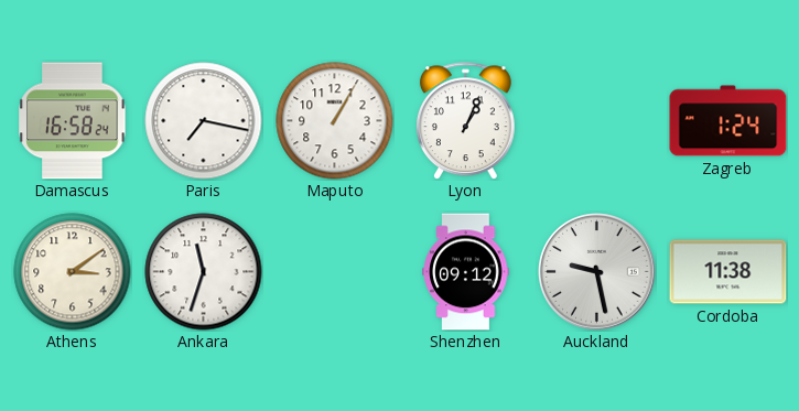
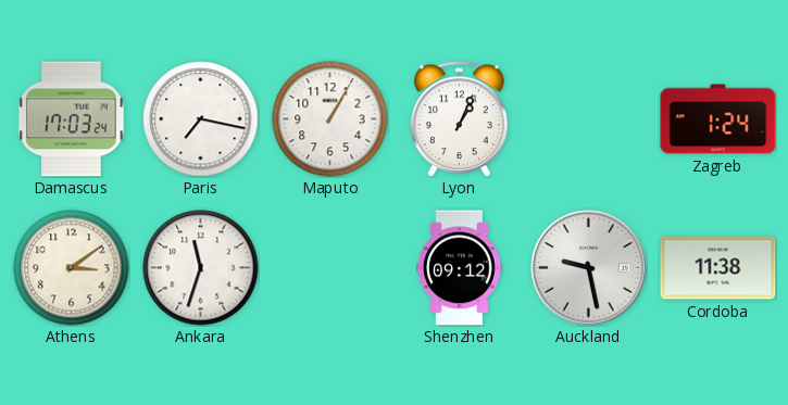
Damascus: 16:58 -> 17:03 (72, 119)
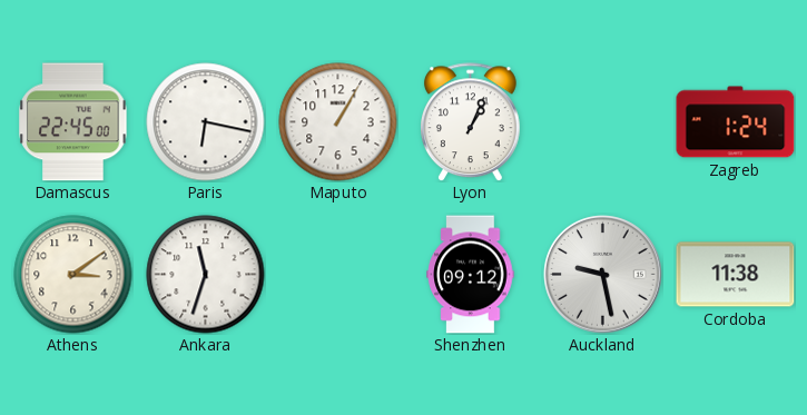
Damascus: 17:03 -> 22:45 (73, 122)
Paris: 7:17 -> 6:17 (206, 122)
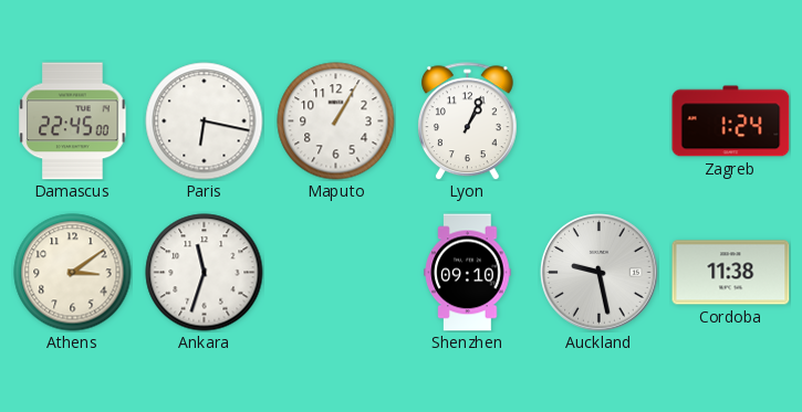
Shenzhen: 09:12 -> 09:10 (468, 273)
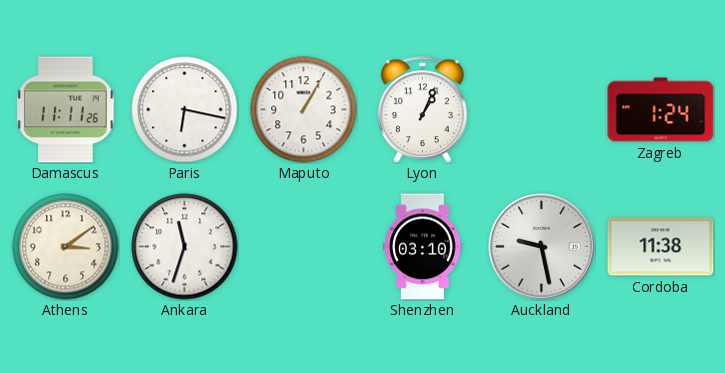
Damascus: 22:45 -> 11:11 (66, 110)
Shenzhen: 09:10 -> 03:10 (423, 247)
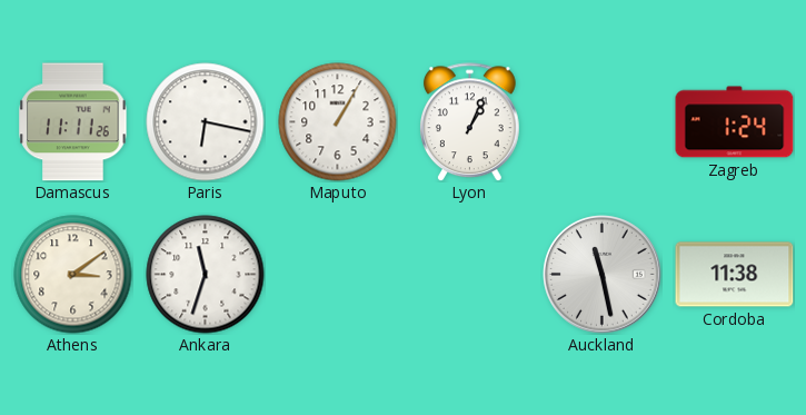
Shenzhen: 03:10 -> none (423, 247)
Auckland: 9:28 -> 11:28 (603, 275)
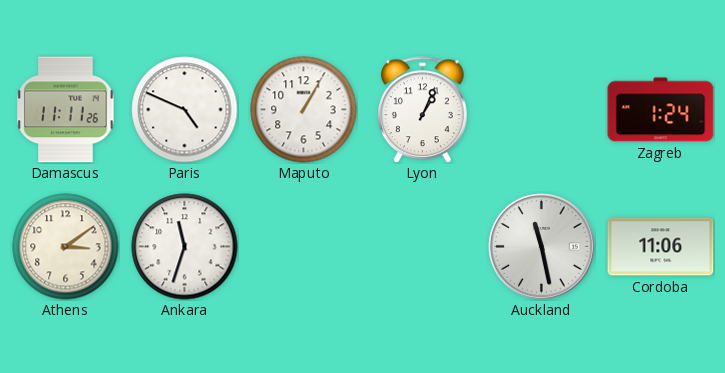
Paris: 6:17 -> 4:49 (185, 110)
Cordoba: 11:38 -> 11:06 (661, 247)
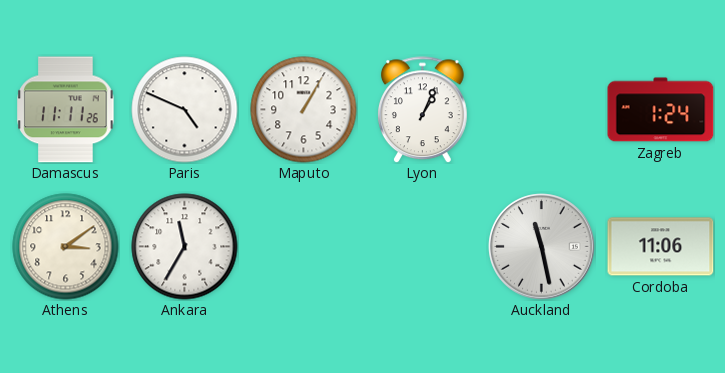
Ankara: 11:33 -> 11:35 (185, 247)
